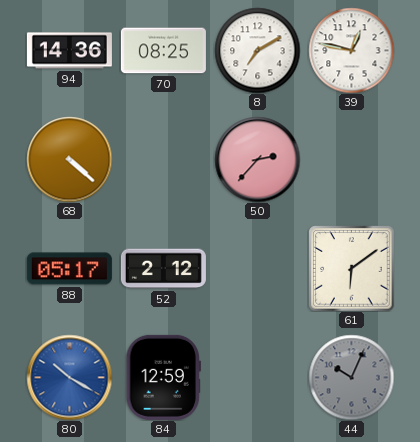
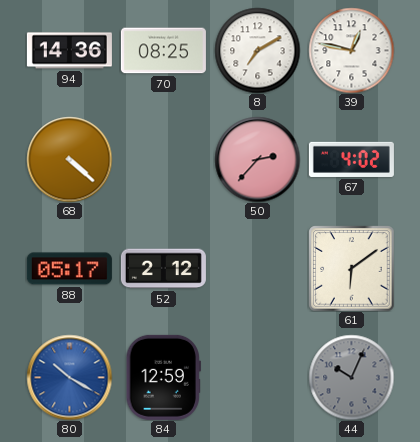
67: none -> 4:02 (351, 159)
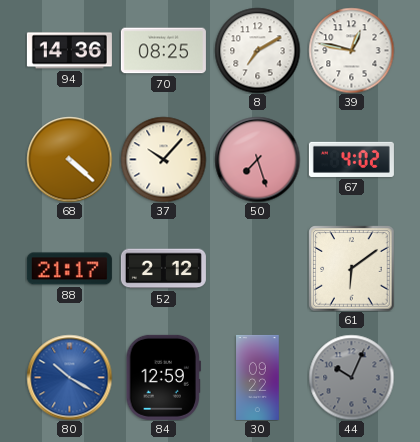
37: none -> 10:07 (163, 159)
50: 2:37 -> 7:27 (257, 159)
88: 05:17 -> 21:17 (69, 269)
30: none -> 09:22 (258, 377)
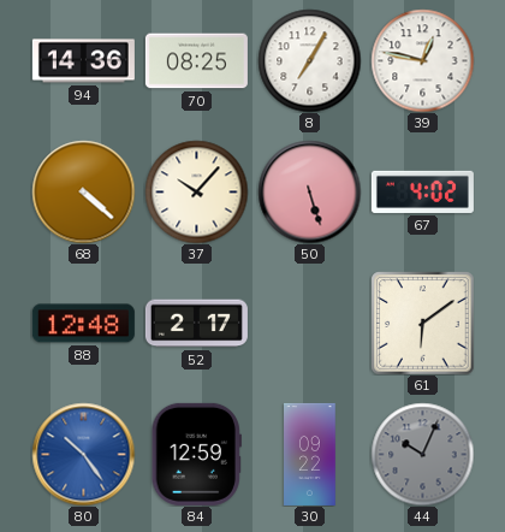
8: 7:10 -> 7:05 (309, 60)
50: 7:27 -> 5:27 (309, 191)
88: 21:17 -> 12:48 (83, 324)
52: 2:12 -> 2:17 (196, 324)
80: 10:20 -> 10:24 (83, 454)
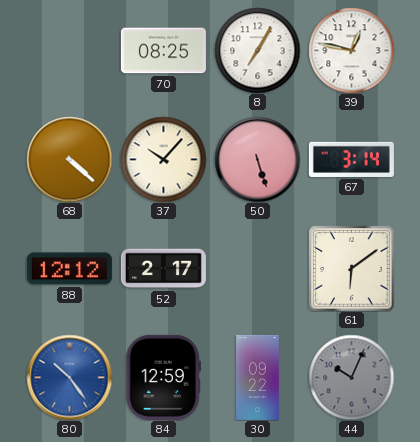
94: 14:36 -> none (83, 61)
67: 4:02 -> 3:14 (351, 159)
88: 12:48 -> 12:12 (69, 269)
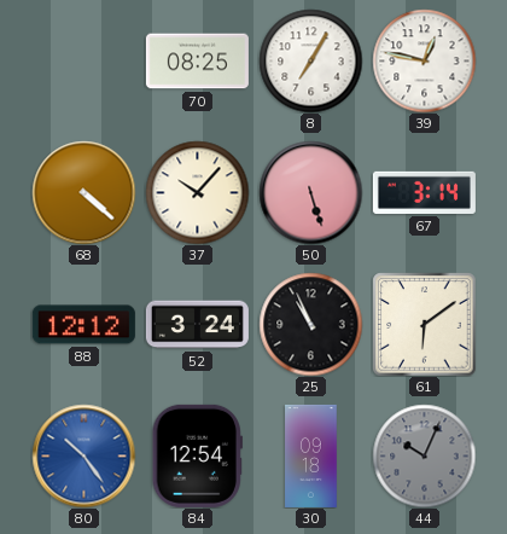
52: 2:17 -> 3:24 (197, 325)
25: none -> 10:56 (310, 324)
84: 12:59 -> 12:54 (197, 455)
30: 09:22 -> 09:18 (311, 455)
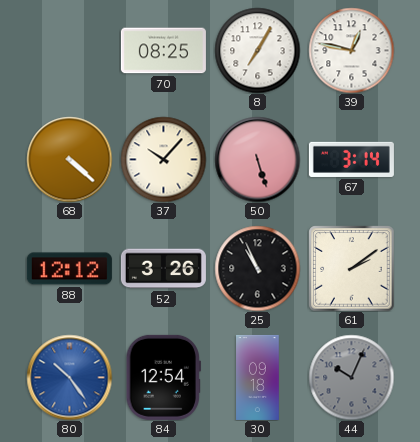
52: 3:24 -> 3:26 (163, 269)
61: 6:09 -> 2:09 (351, 268)
